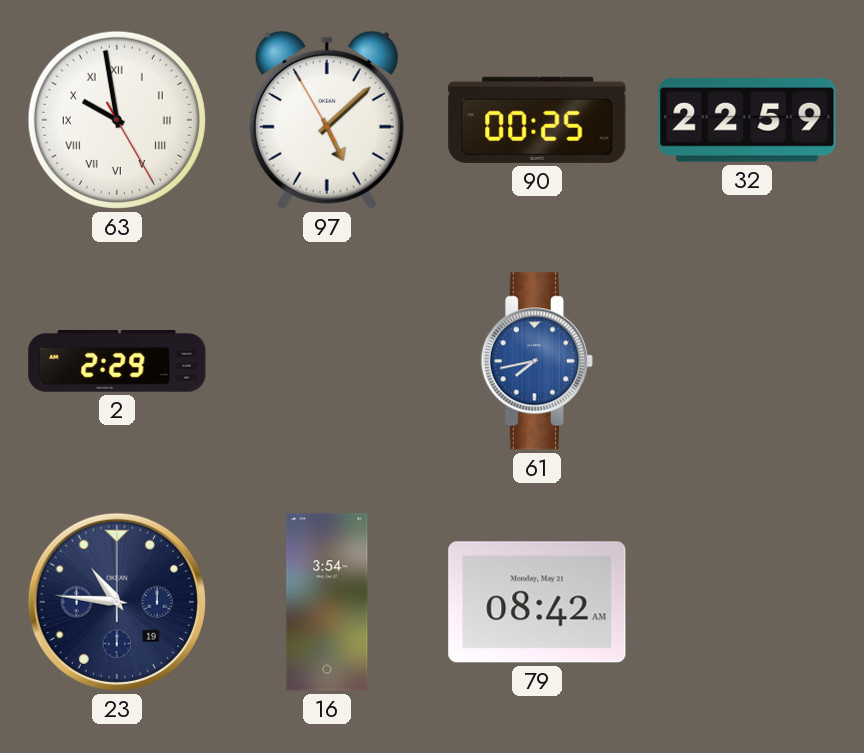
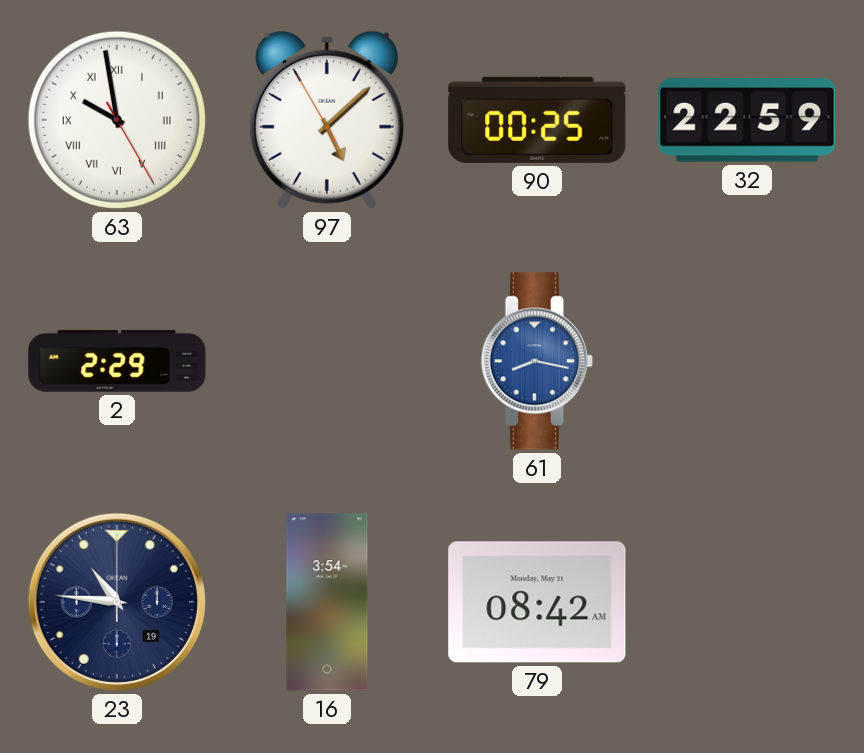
61: 7:43 -> 8:17 (537, 361)
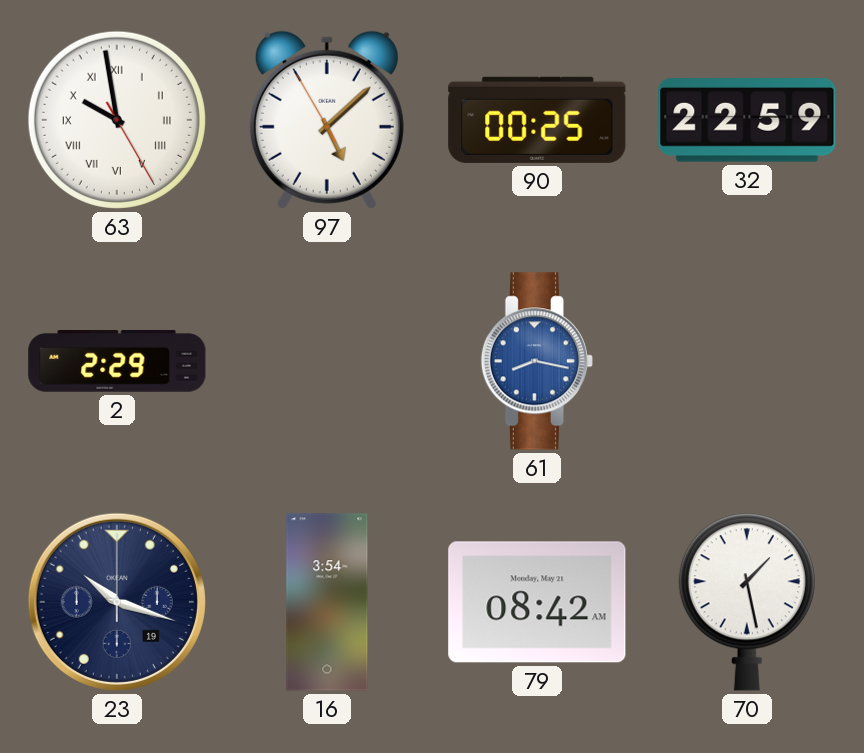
23: 10:46 -> 10:18 (117, 602)
70: none -> 1:28 (747, 602)
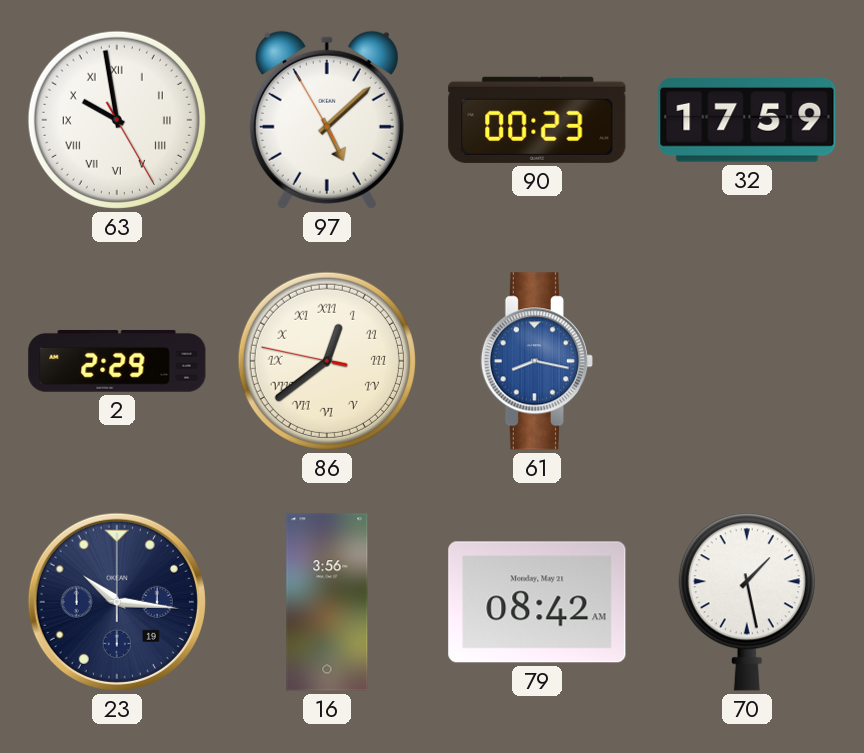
90: 00:25 -> 00:23 (537, 120)
32: 22:59 -> 17:59 (747, 120)
86: none -> 12:38 (327, 361)
23: 10:18 -> 10:16 (117, 602)
16: 3:54 -> 3:56 (327, 602)
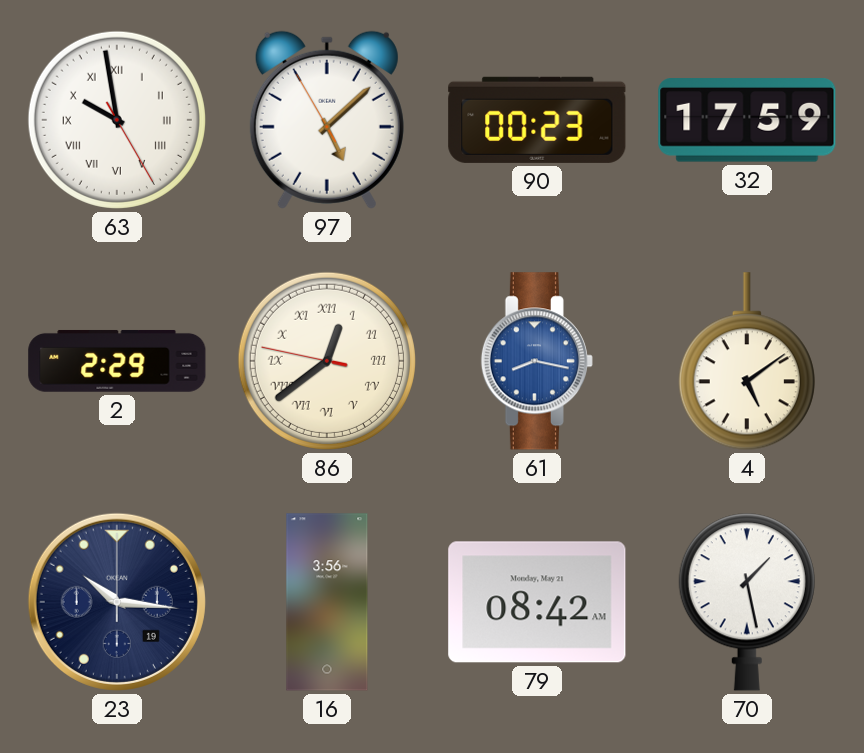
4: none -> 5:09 (747, 361)
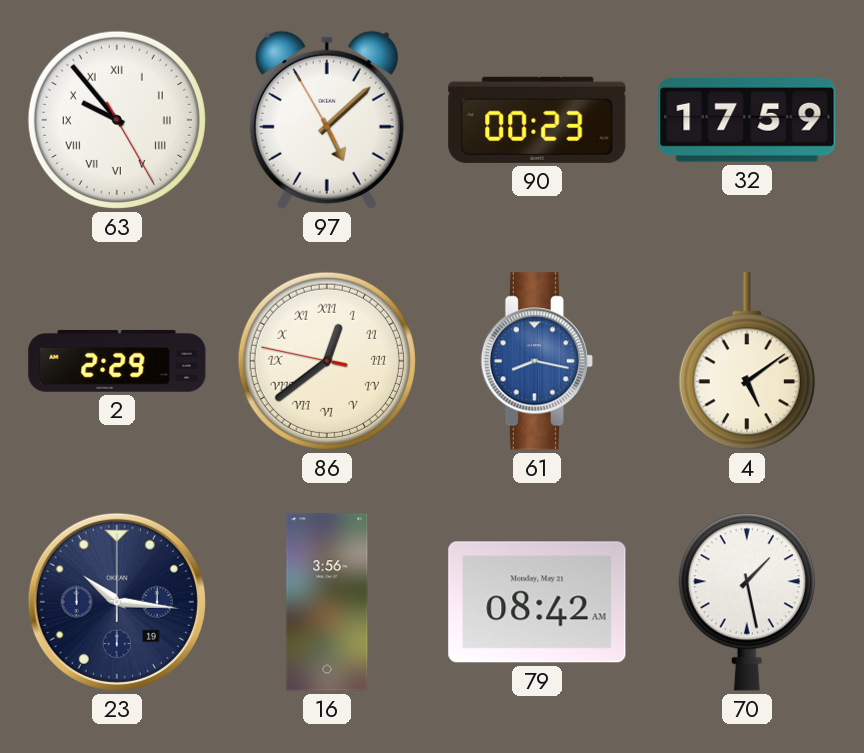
63: 9:58 -> 9:53 (117, 120)
